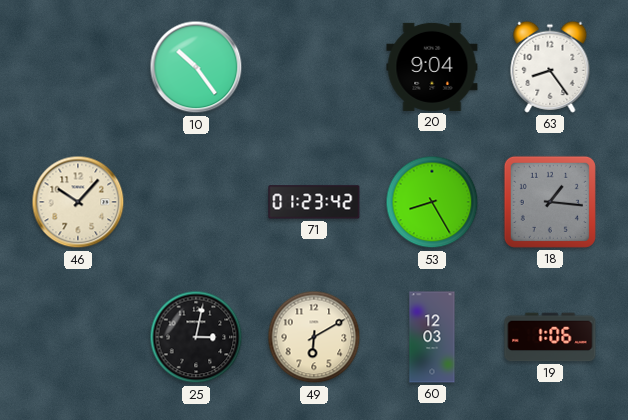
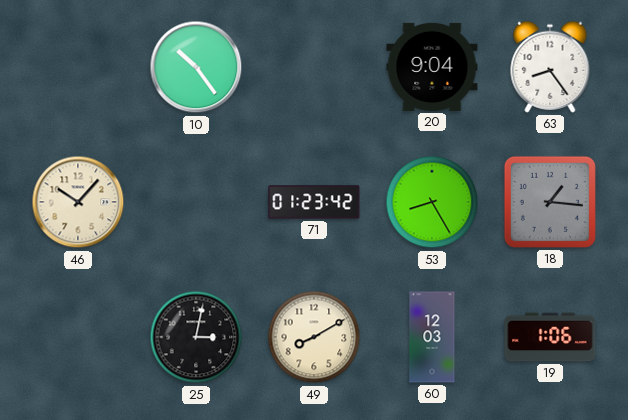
49: 6:10 -> 8:10 (314, 337)
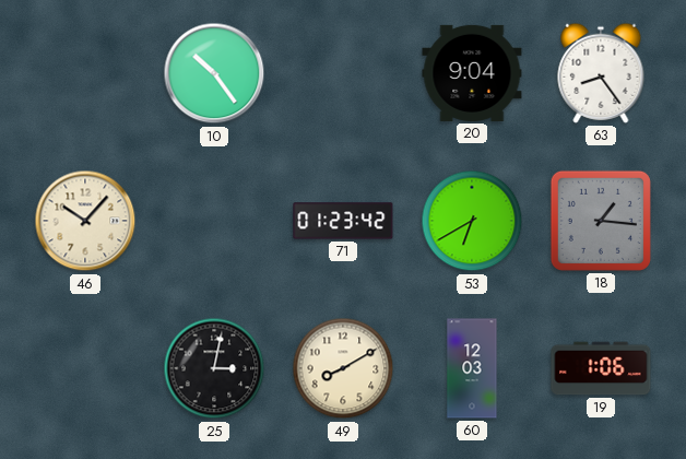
53: 8:25 -> 6:40 (472, 221)
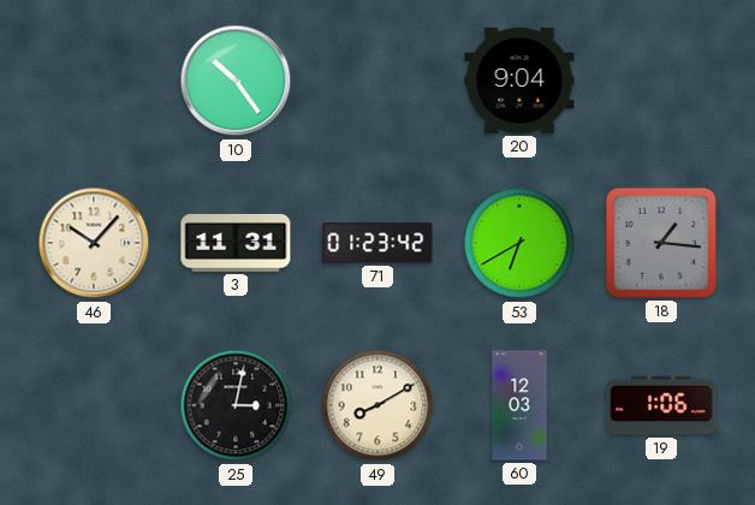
63: 8:24 -> none (601, 73)
3: none -> 11:31 (236, 243)
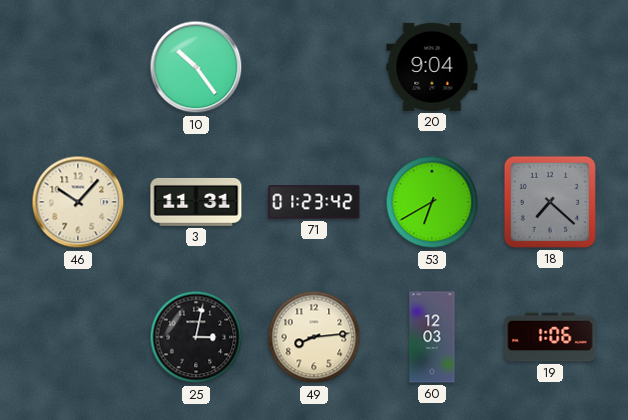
18: 1:16 -> 7:22 (550, 202)
49: 8:10 -> 8:14 (314, 337)
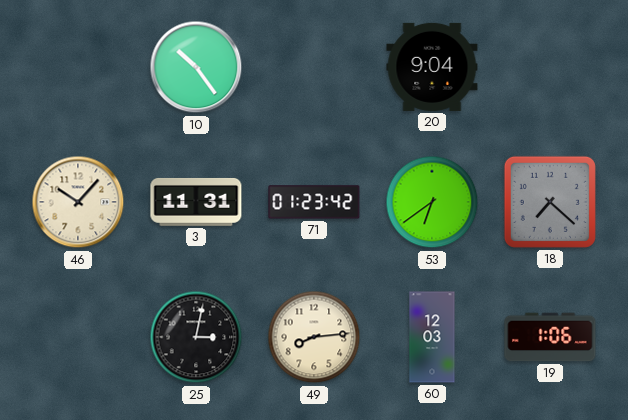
53: 6:40 -> 6:39 (432, 202)
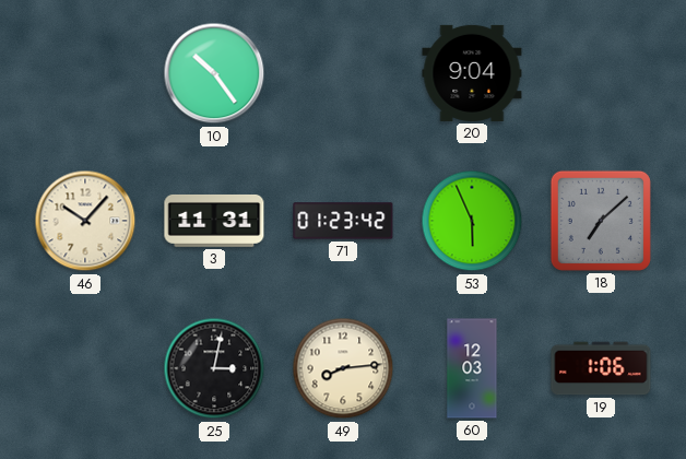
53: 6:39 -> 5:56 (472, 221)
18: 7:22 -> 7:08 (601, 221)
